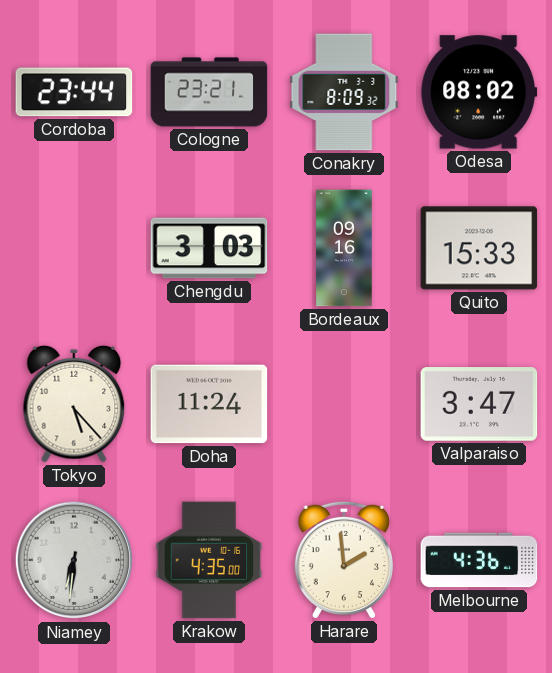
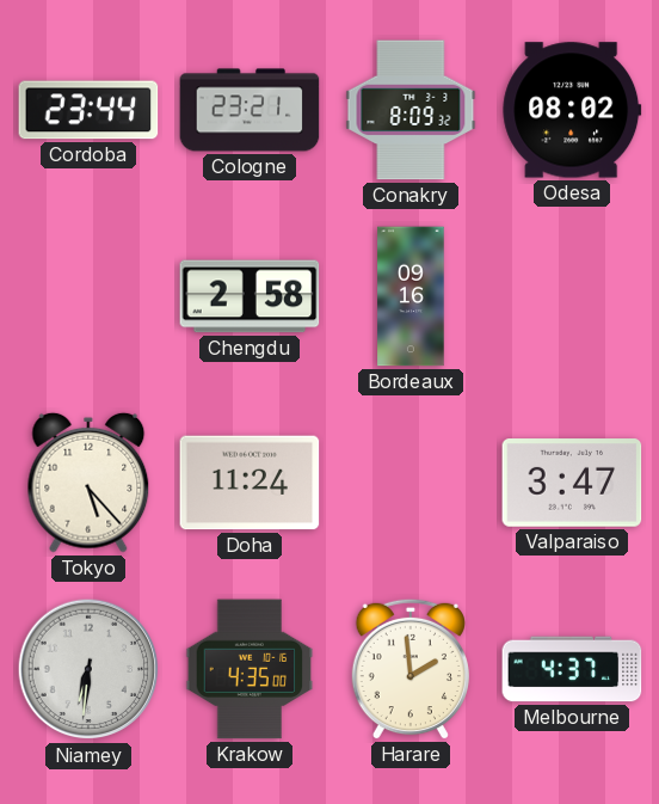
Chengdu: 3:03 -> 2:58 (250, 296)
Quito: 15:33 -> none (479, 248)
Melbourne: 4:36 -> 4:37 (572, 669)
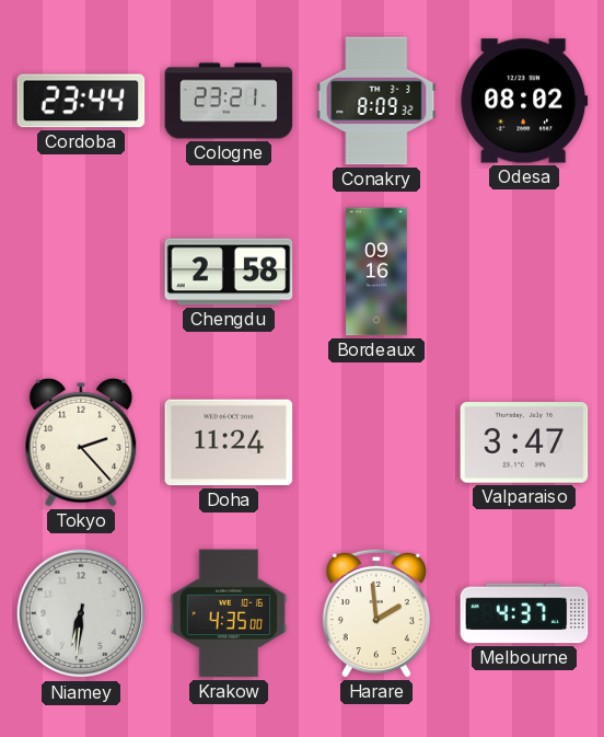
Tokyo: 5:23 -> 2:23 (81, 442)
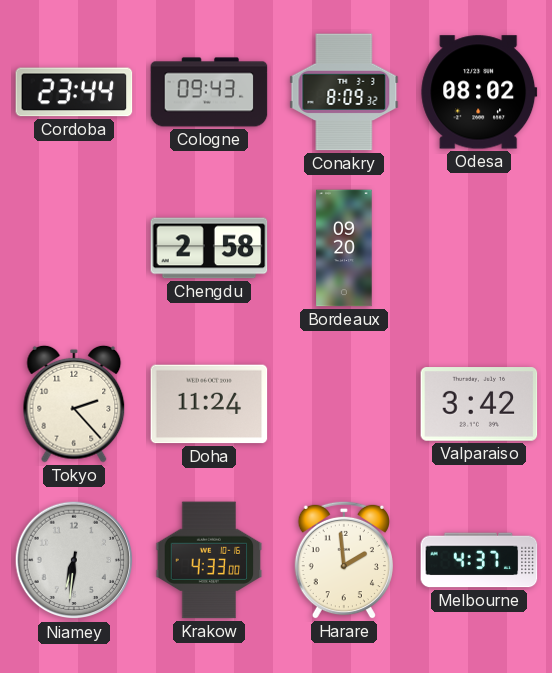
Cologne: 23:21 -> 09:43 (209, 92)
Bordeaux: 09:16 -> 09:20 (344, 248)
Valparaiso: 3:47 -> 3:42 (479, 404)
Krakow: 4:35 -> 4:33 (209, 560)
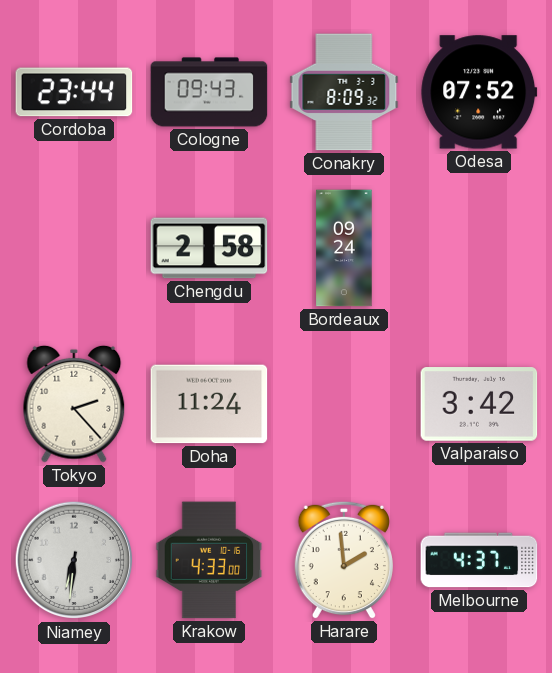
Odesa: 08:02 -> 07:52 (479, 92)
Bordeaux: 09:20 -> 09:24 (344, 248)
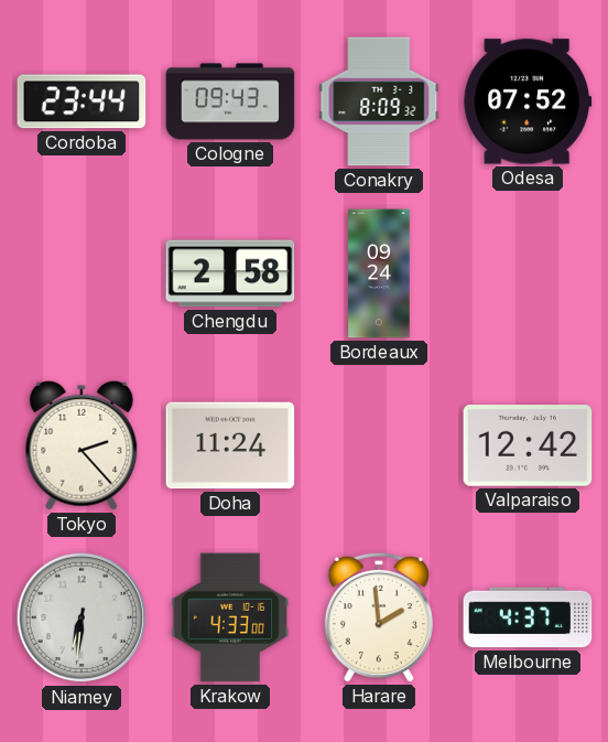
Valparaiso: 3:42 -> 12:42 (528, 445)
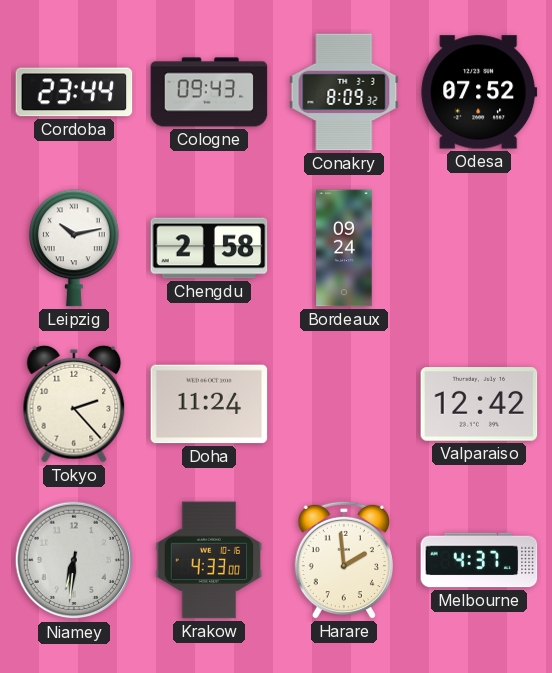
Leipzig: none -> 10:13 (74, 248)
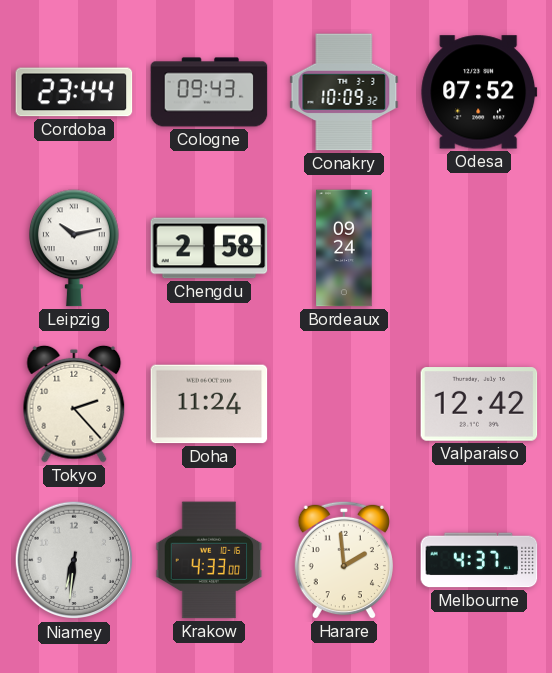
Conakry: 8:09 -> 10:09 (344, 92)
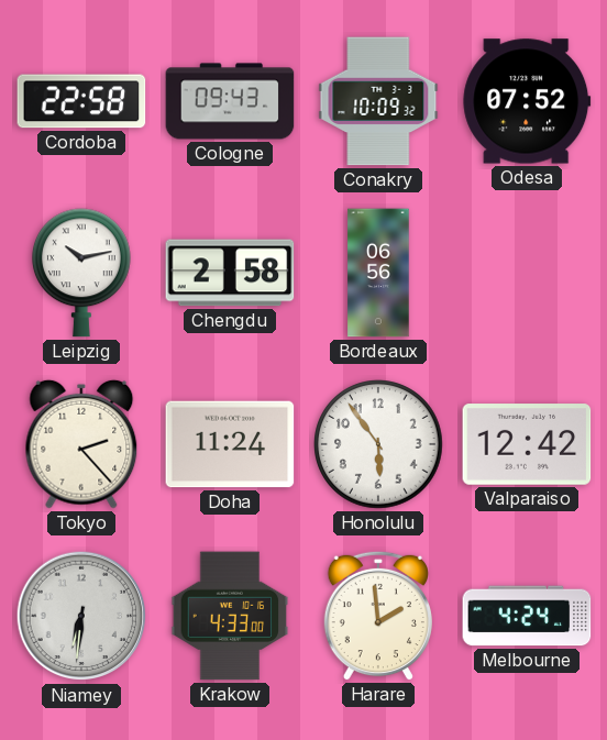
Cordoba: 23:44 -> 22:58 (81, 101)
Bordeaux: 09:24 -> 06:56 (378, 273)
Honolulu: none -> 5:54 (379, 445)
Melbourne: 4:37 -> 4:24 (527, 616)
